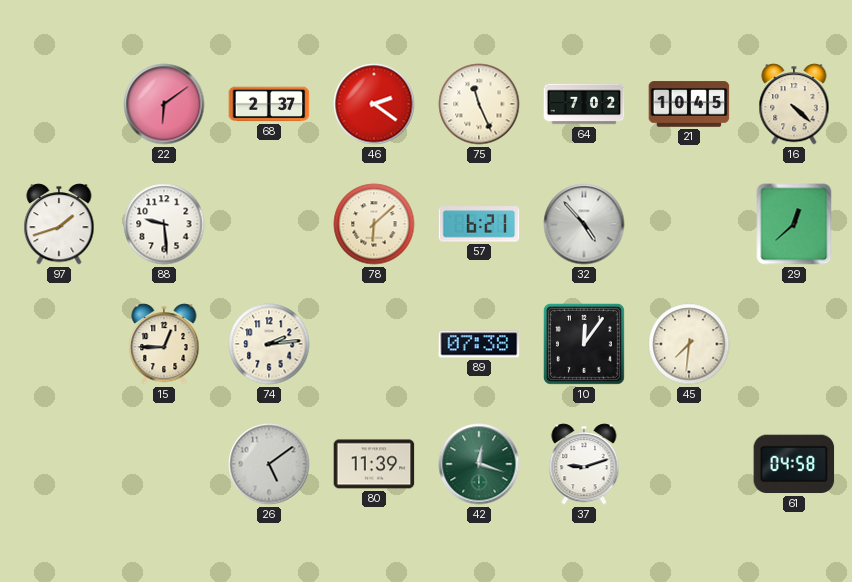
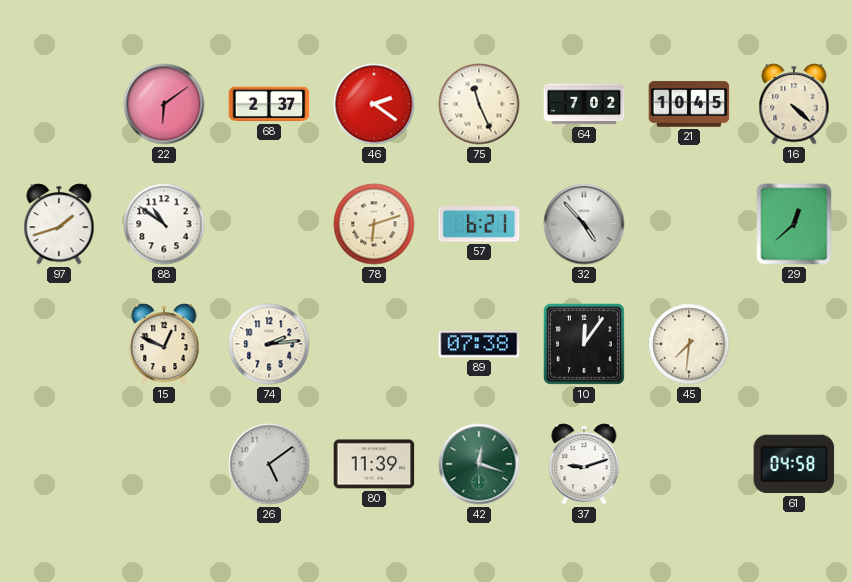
88: 9:29 -> 10:51 (164, 224)
78: 6:08 -> 6:12 (374, 224)
15: 12:45 -> 12:49 (164, 344)
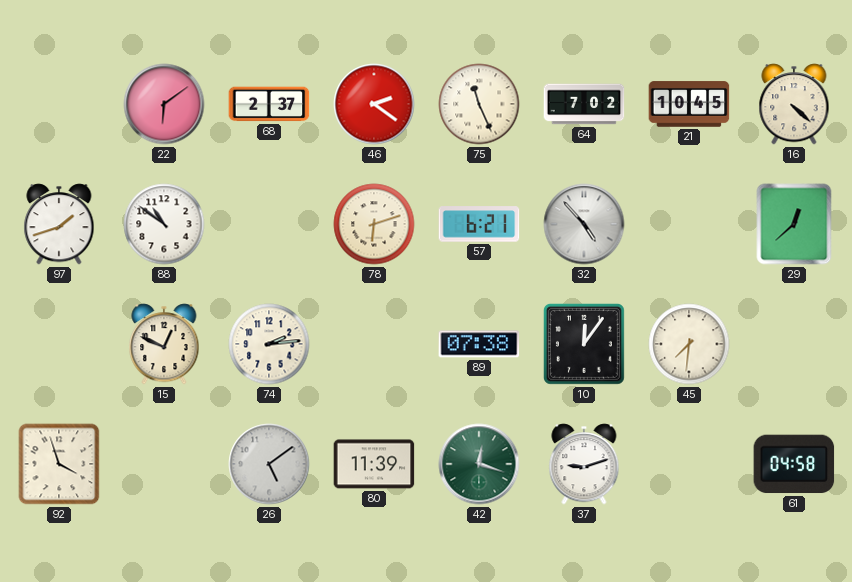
92: none -> 3:57 (59, 464)
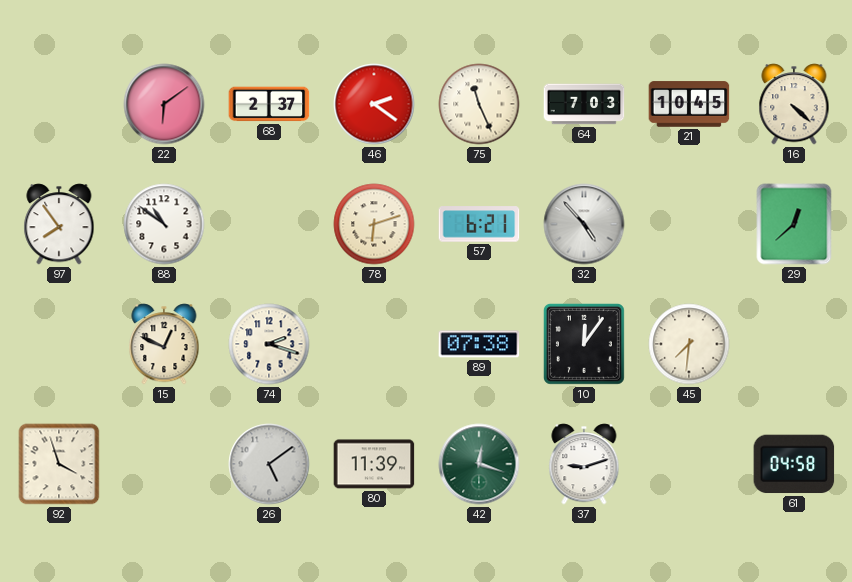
64: 7:02 -> 7:03 (584, 104)
97: 1:42 -> 7:54 (59, 224)
74: 2:14 -> 2:18 (269, 344)
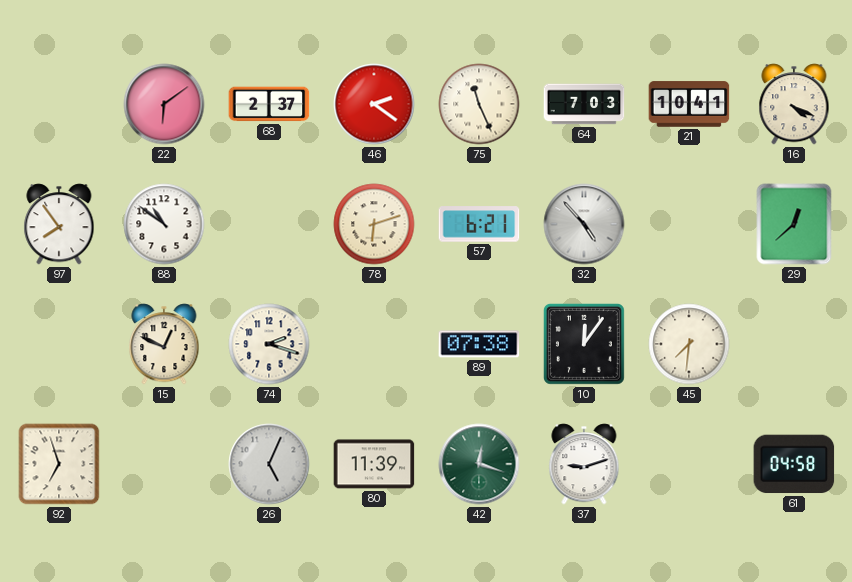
21: 10:45 -> 10:41 (689, 104)
16: 4:22 -> 4:19 (794, 104)
92: 3:57 -> 6:57 (59, 464)
26: 5:09 -> 5:04 (269, 464)
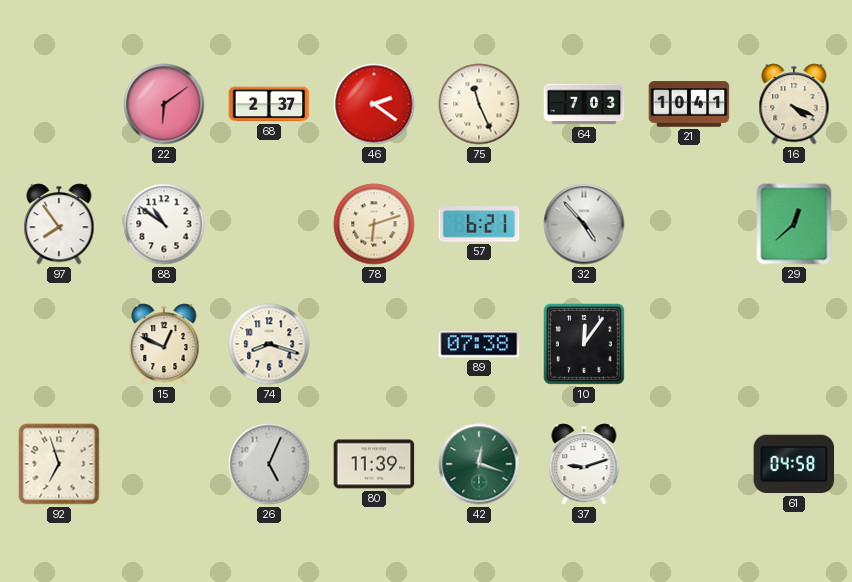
74: 2:18 -> 8:18 (269, 344)
45: 7:31 -> none (689, 344)
